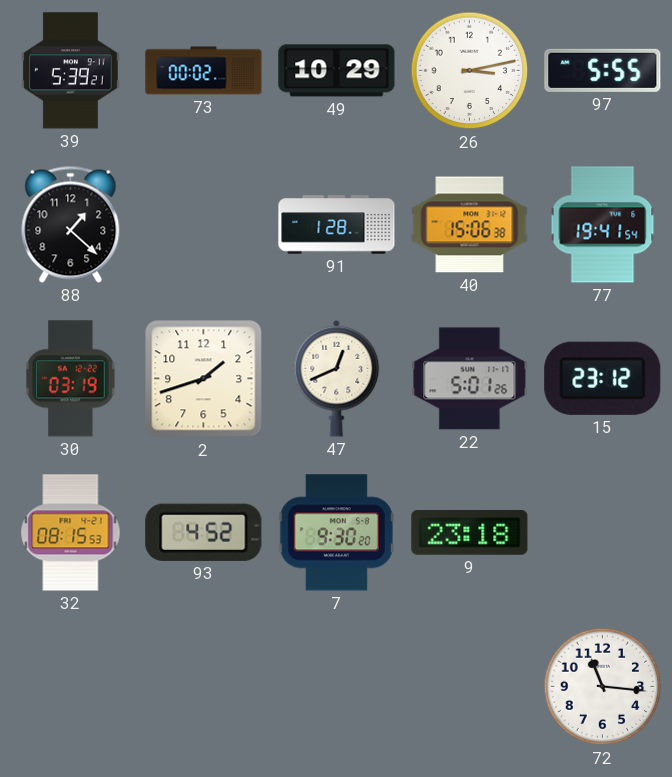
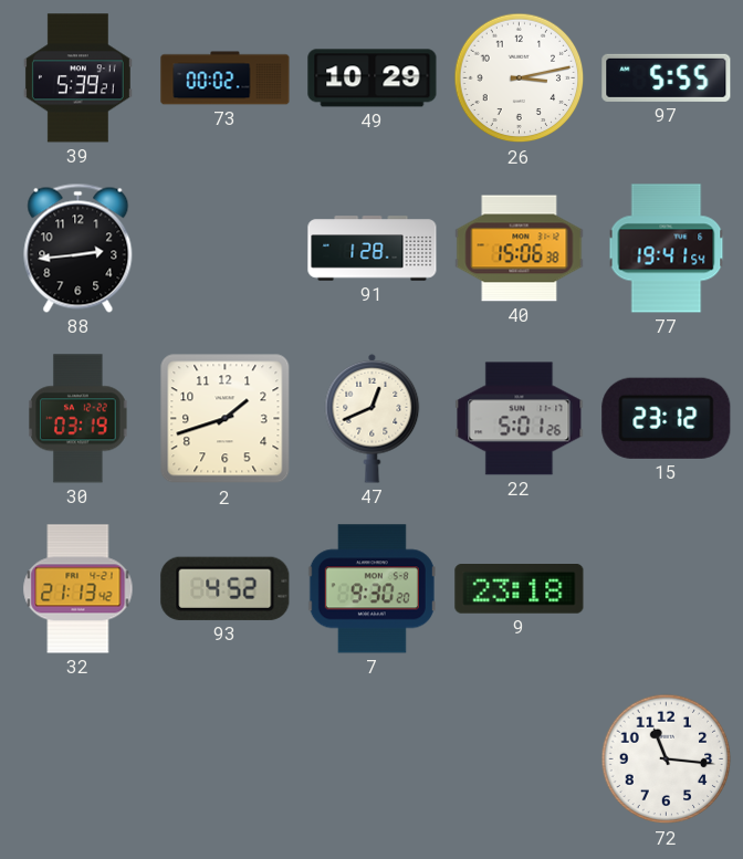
88: 1:22 -> 2:44 (79, 248)
32: 08:15 -> 21:13 (79, 589)
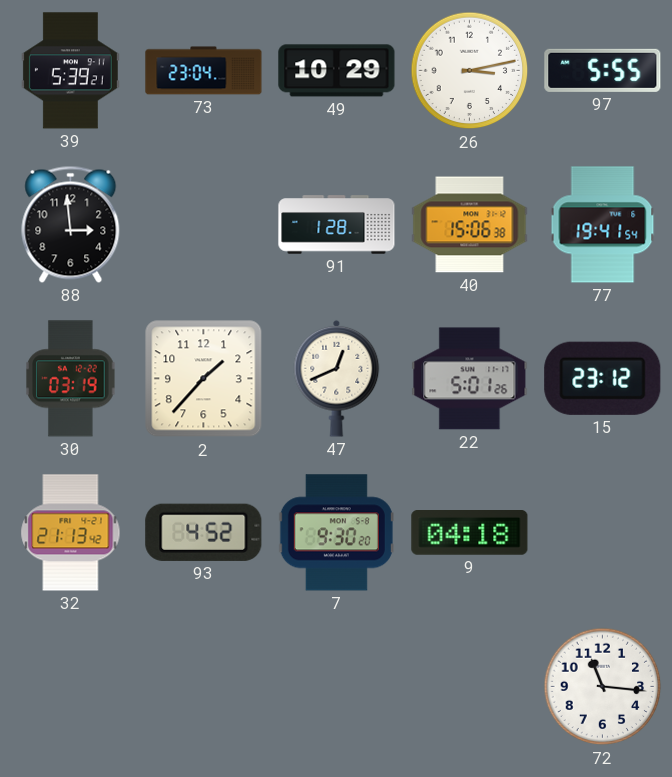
73: 00:02 -> 23:04 (204, 71)
88: 2:44 -> 2:59 (71, 224)
2: 1:42 -> 1:37 (204, 379)
9: 23:18 -> 04:18 (470, 533)
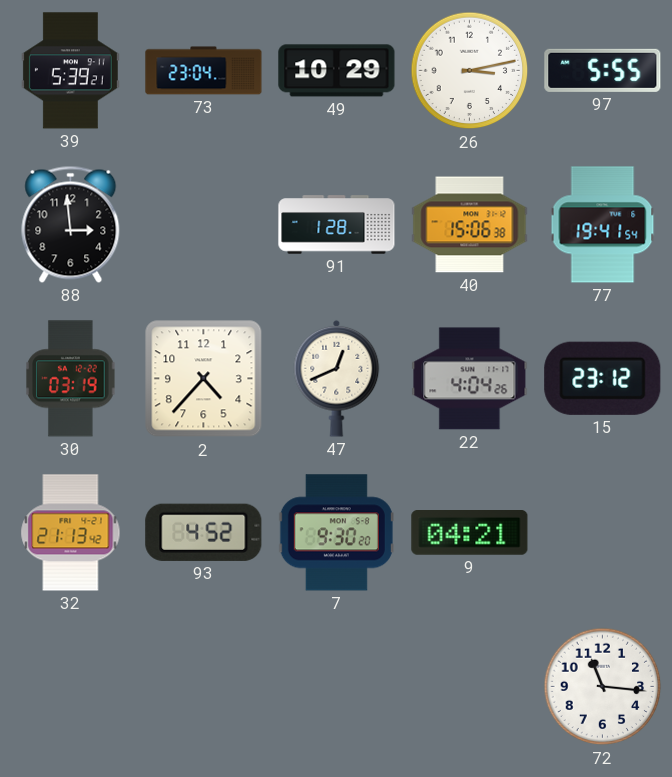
2: 1:37 -> 4:37 (204, 379)
22: 5:01 -> 4:04 (470, 379)
9: 04:18 -> 04:21 (470, 533)
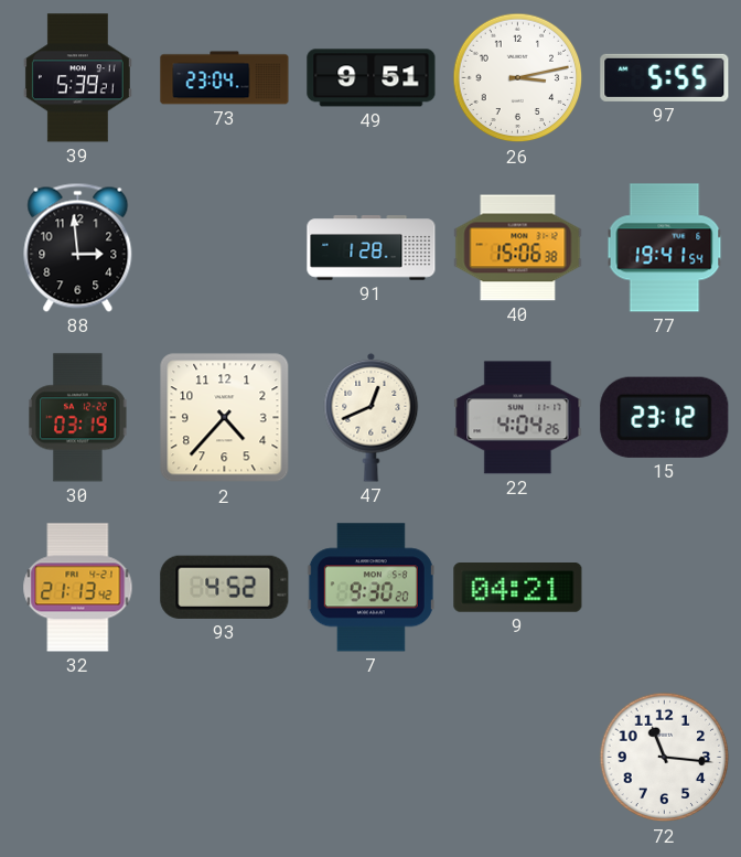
49: 10:29 -> 9:51 (372, 78)
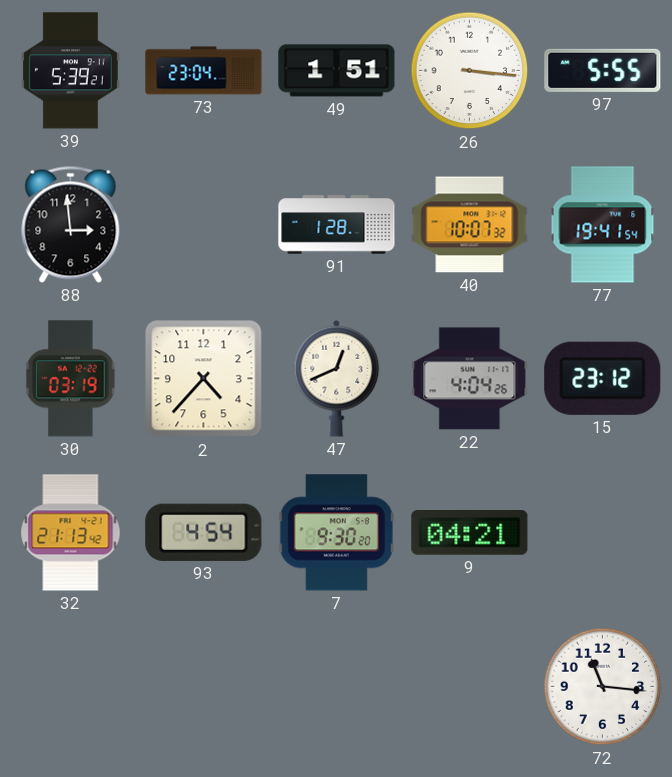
49: 9:51 -> 1:51 (337, 71)
26: 3:13 -> 3:16 (470, 71)
40: 15:06 -> 10:07 (470, 225)
93: 4:52 -> 4:54 (204, 532)
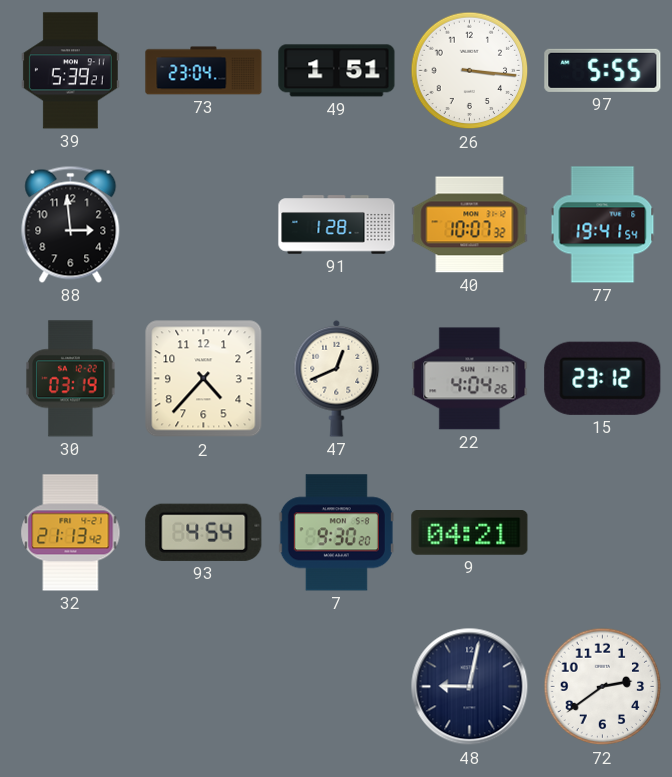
48: none -> 9:02 (470, 687)
72: 11:16 -> 2:39 (603, 687)
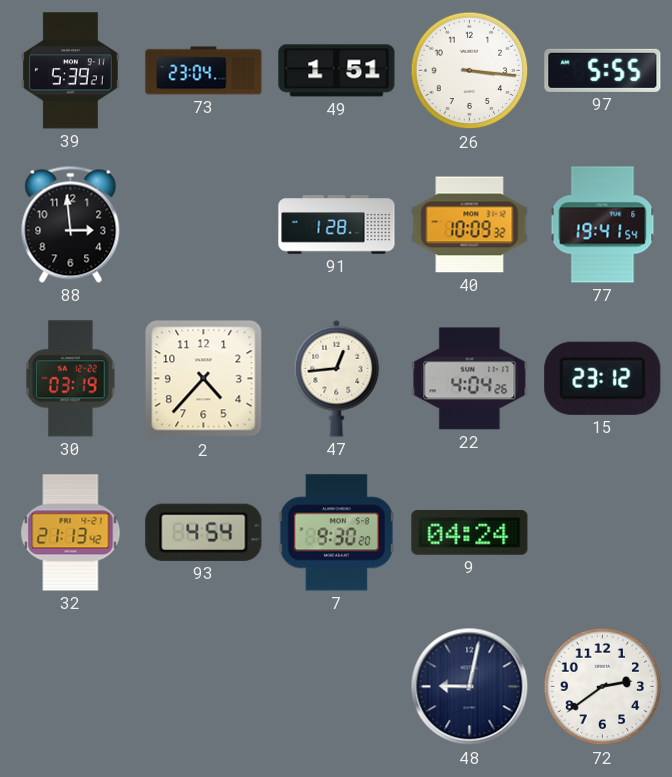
40: 10:07 -> 10:09 (470, 225)
47: 12:41 -> 12:44 (337, 378)
9: 04:21 -> 04:24 (470, 533)
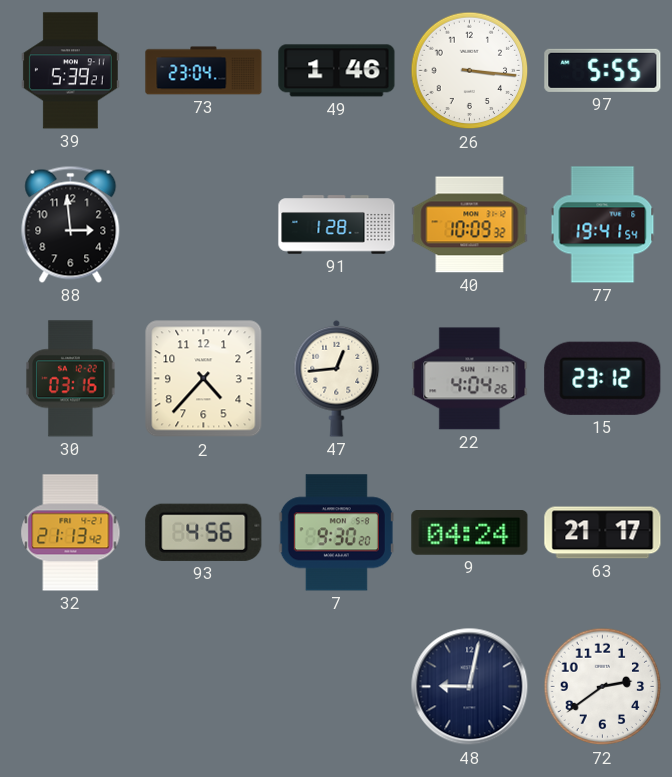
49: 1:51 -> 1:46 (337, 71)
30: 03:19 -> 03:16 (71, 379)
93: 4:54 -> 4:56 (204, 532)
63: none -> 21:17 (603, 533)
